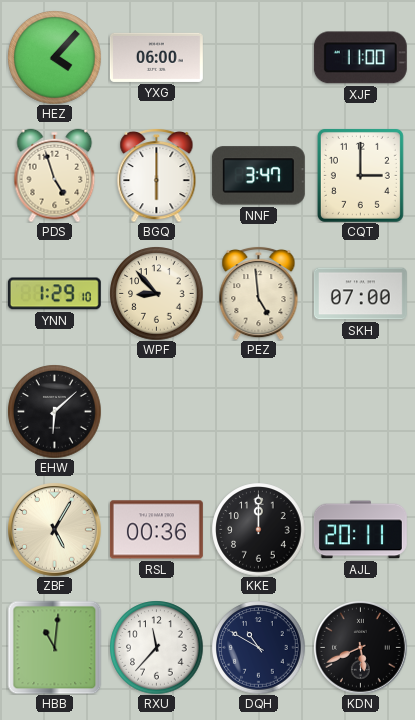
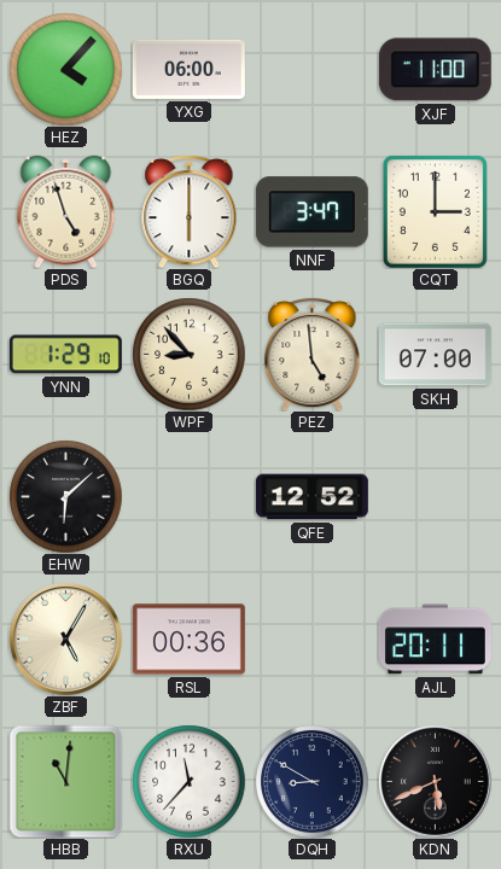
QFE: none -> 12:52 (311, 497)
KKE: 12:00 -> none (258, 529)
DQH: 10:50 -> 8:50 (311, 781)
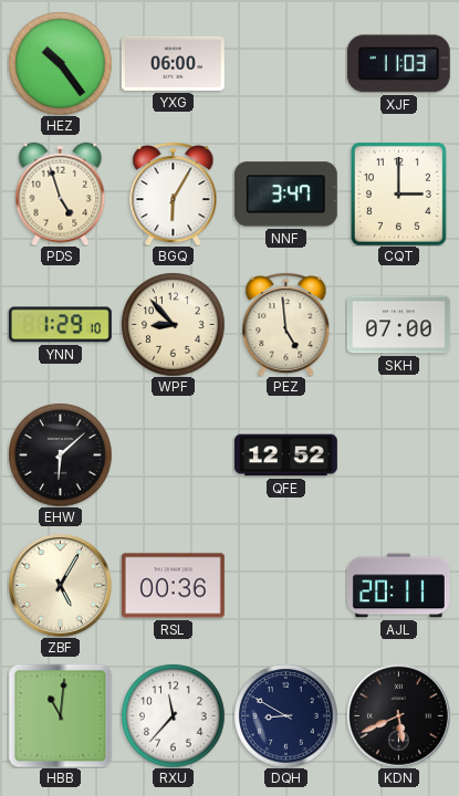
HEZ: 4:07 -> 10:24 (60, 63)
XJF: 11:00 -> 11:03 (398, 64)
BGQ: 6:00 -> 6:05 (174, 193)
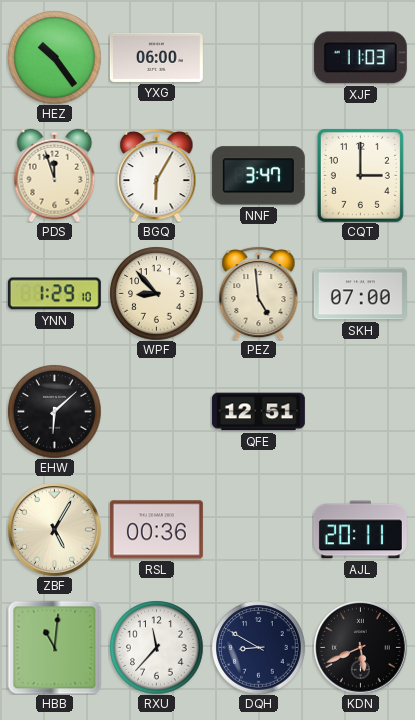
PDS: 4:57 -> 11:57 (55, 175)
QFE: 12:52 -> 12:51 (258, 412)
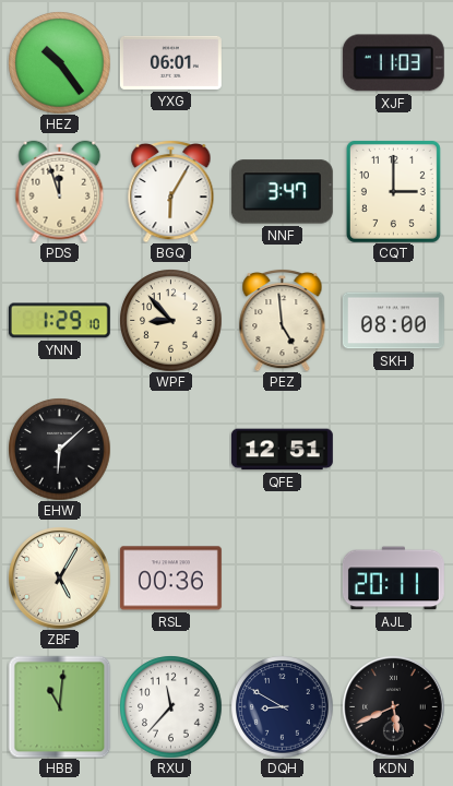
YXG: 06:00 -> 06:01 (170, 62)
SKH: 07:00 -> 08:00 (393, 321)
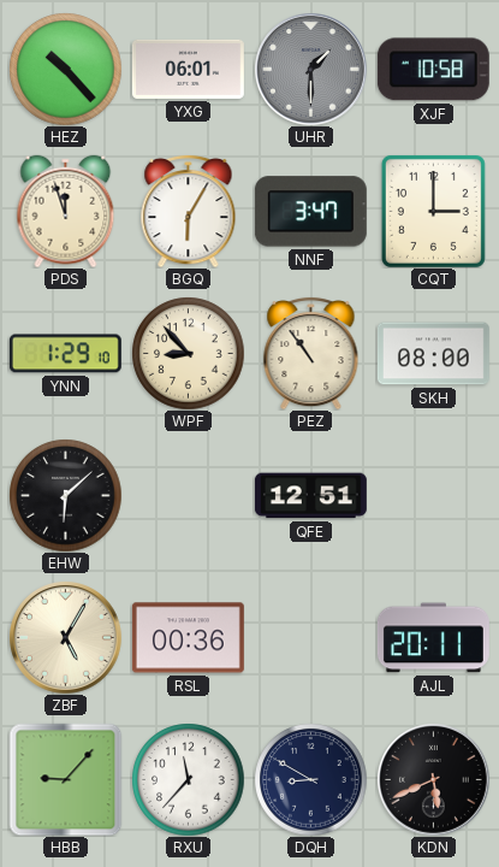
HEZ: 10:24 -> 10:23 (65, 69)
UHR: none -> 1:30 (311, 70)
XJF: 11:03 -> 10:58 (433, 70)
PEZ: 4:59 -> 10:54 (311, 353)
HBB: 11:01 -> 9:07 (65, 779)
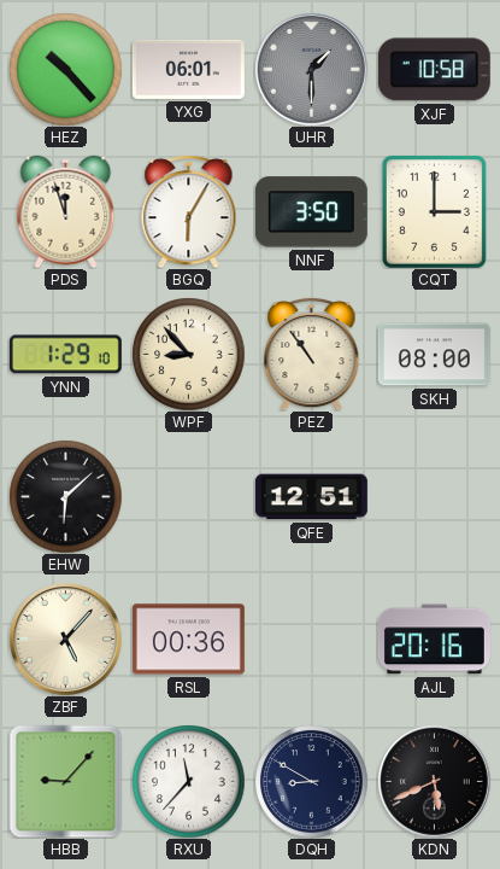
NNF: 3:47 -> 3:50 (311, 212)
ZBF: 5:05 -> 5:07 (66, 640)
AJL: 20:11 -> 20:16 (434, 640)
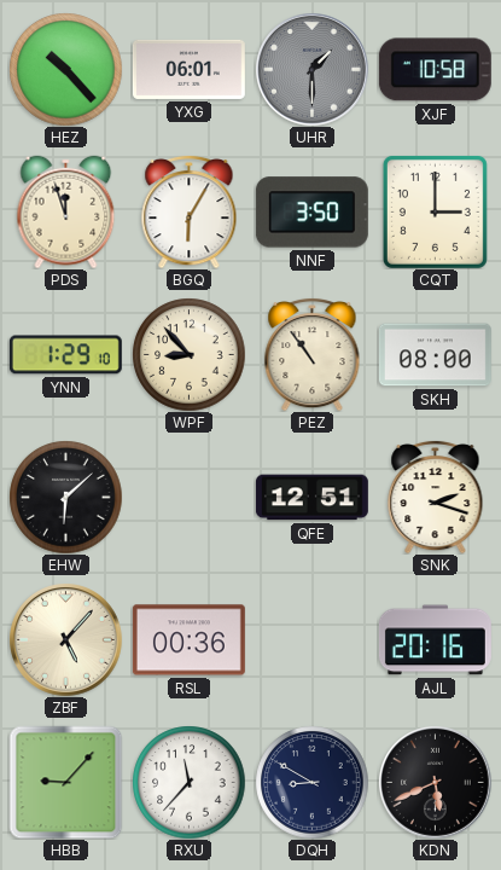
SNK: none -> 2:18 (436, 497)
